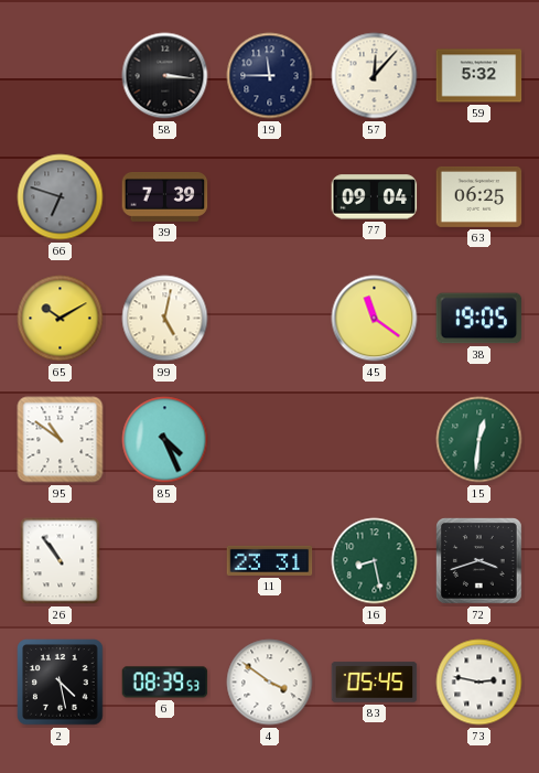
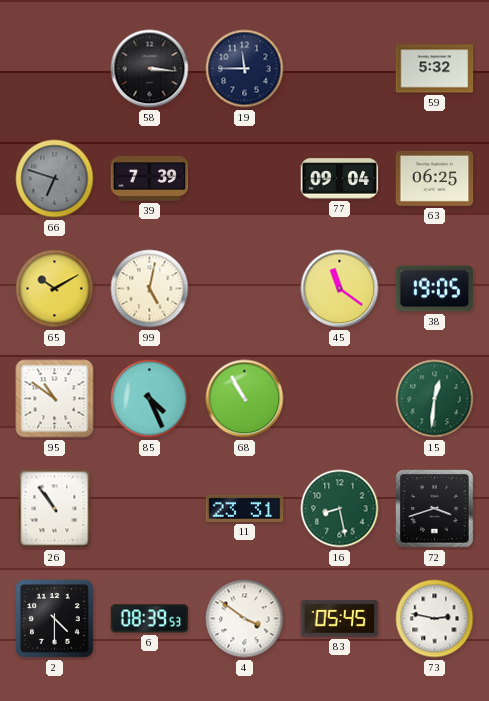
57: 12:07 -> none (375, 76)
68: none -> 10:55 (245, 399)
2: 4:28 -> 4:30 (55, 619)
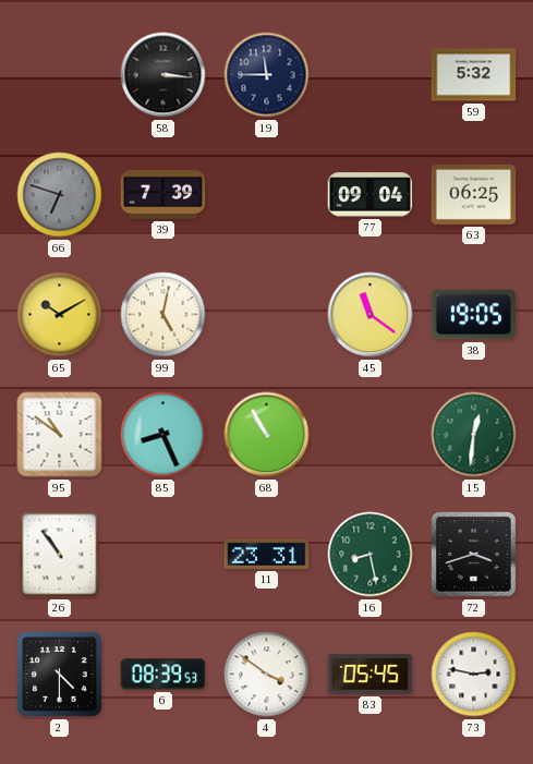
85: 4:26 -> 8:26 (163, 435)
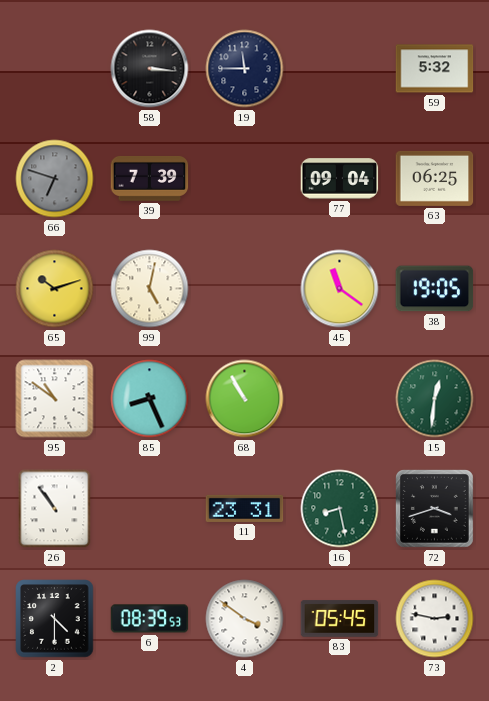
65: 10:10 -> 10:12 (55, 289)
